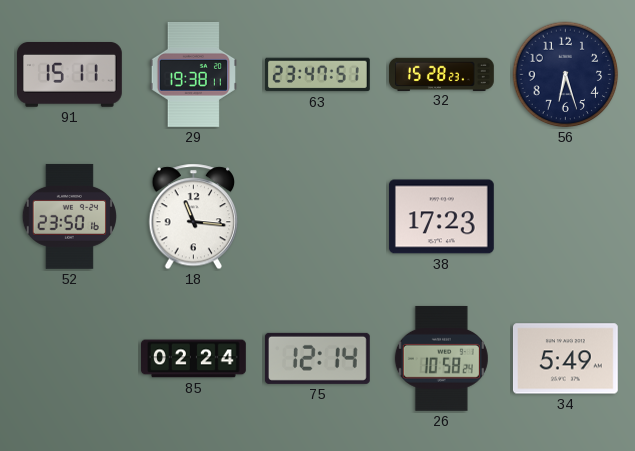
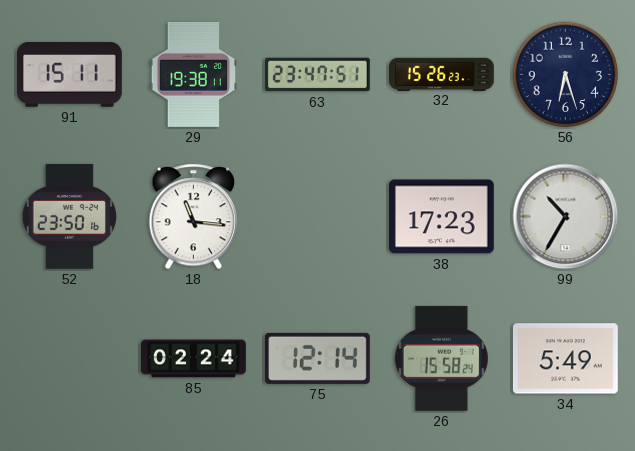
32: 15:28 -> 15:26 (442, 74)
99: none -> 10:35 (566, 217)
26: 10:58 -> 15:58 (441, 358)
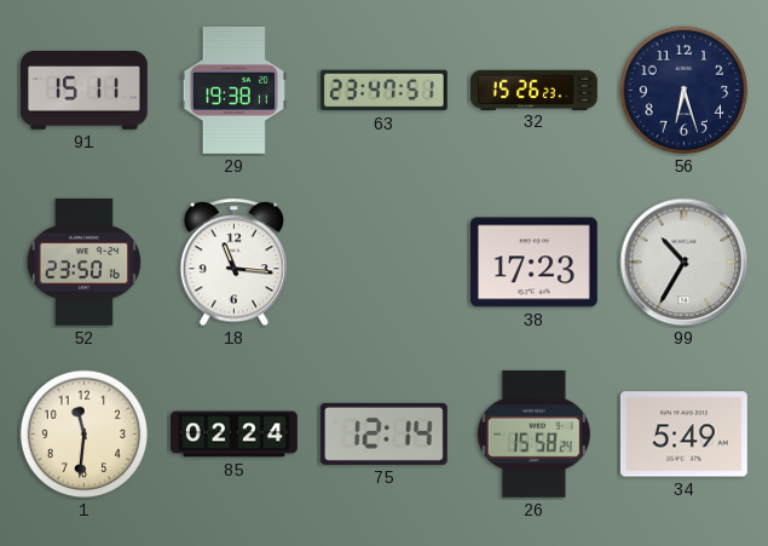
1: none -> 11:31 (85, 435)
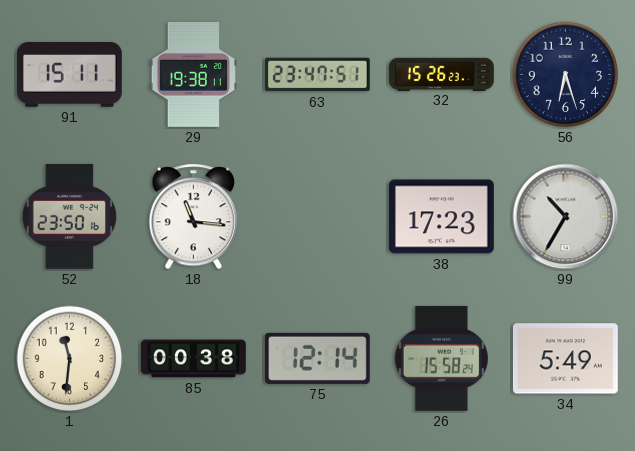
85: 02:24 -> 00:38 (194, 359)
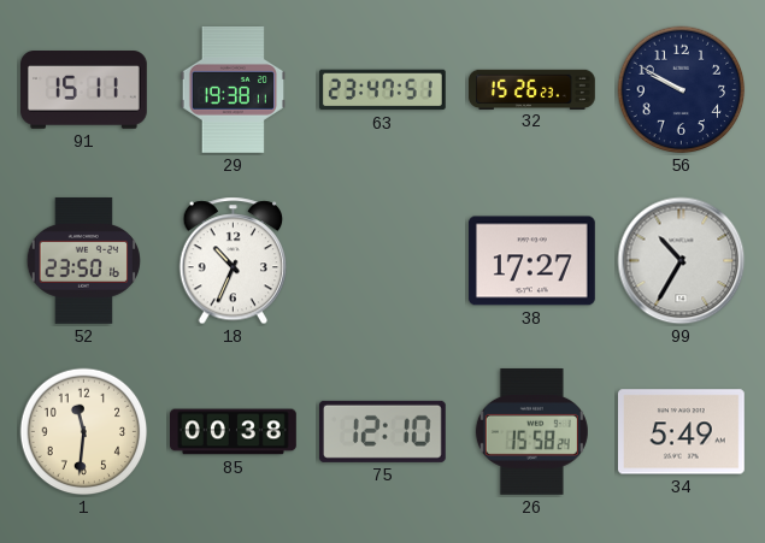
56: 6:27 -> 9:50 (682, 90)
18: 11:16 -> 10:34 (234, 261)
38: 17:23 -> 17:27 (531, 261)
75: 12:14 -> 12:10 (382, 431)
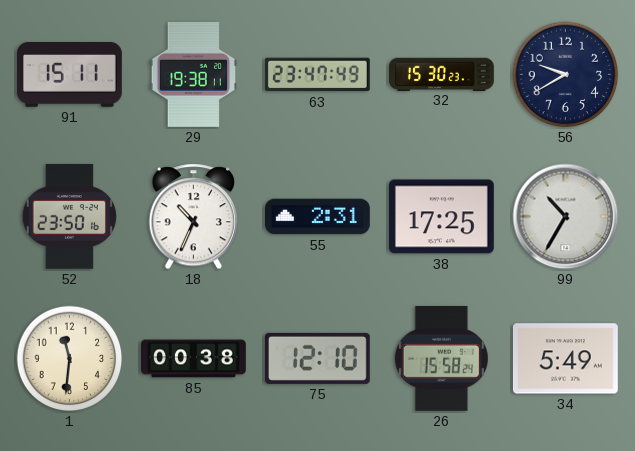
63: 23:47:51 -> 23:47:49 (318, 75)
32: 15:26 -> 15:30 (442, 74)
56: 9:50 -> 9:40 (566, 75)
55: none -> 2:31 (318, 217)
38: 17:27 -> 17:25 (441, 217)
